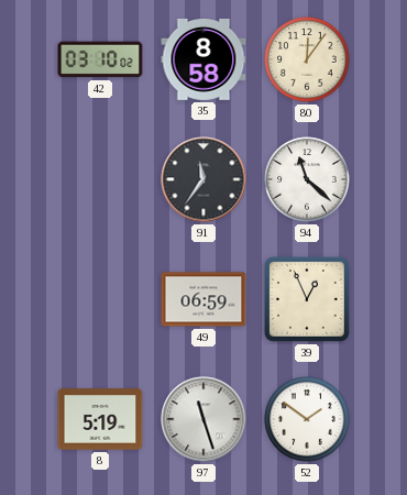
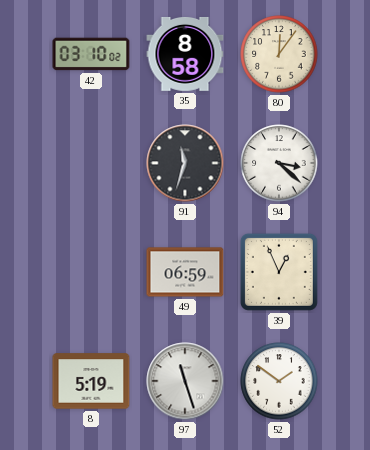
91: 11:36 -> 11:33 (185, 163)
94: 11:22 -> 3:22 (279, 163)
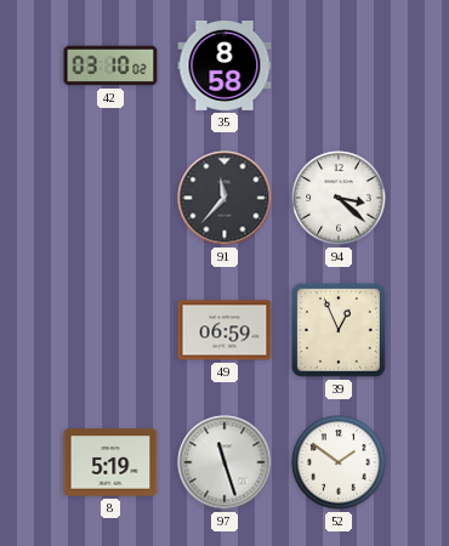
80: 12:06 -> none (279, 54)
91: 11:33 -> 11:37 (224, 198)
